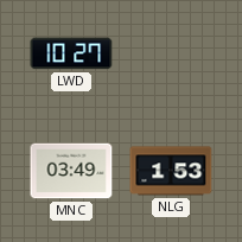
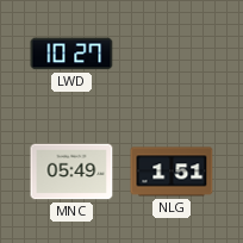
MNC: 03:49 -> 05:49 (71, 172)
NLG: 1:53 -> 1:51 (172, 172)
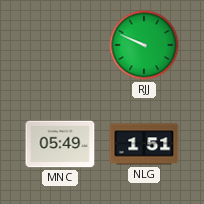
LWD: 10:27 -> none (71, 54)
RJJ: none -> 9:49 (144, 45)
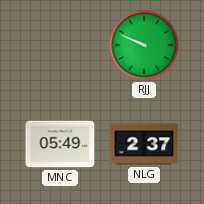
NLG: 1:51 -> 2:37 (144, 144)
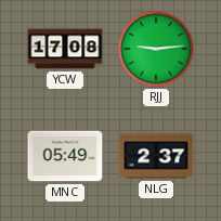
YCW: none -> 17:08 (65, 49)
RJJ: 9:49 -> 9:14 (156, 49)
